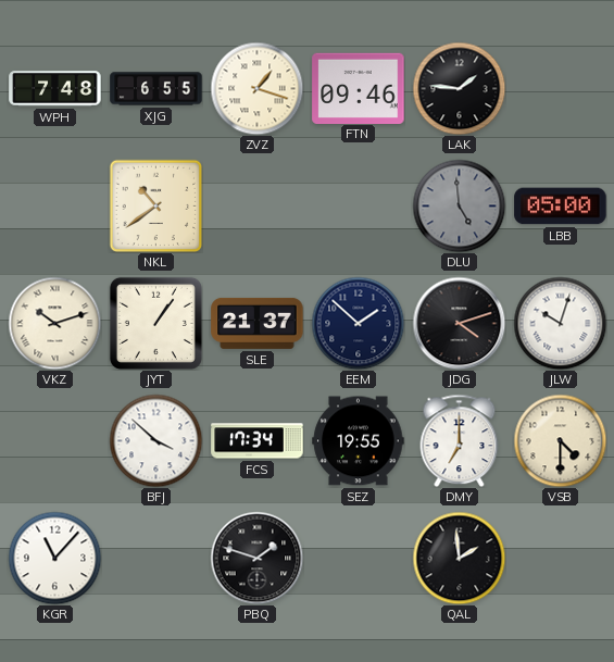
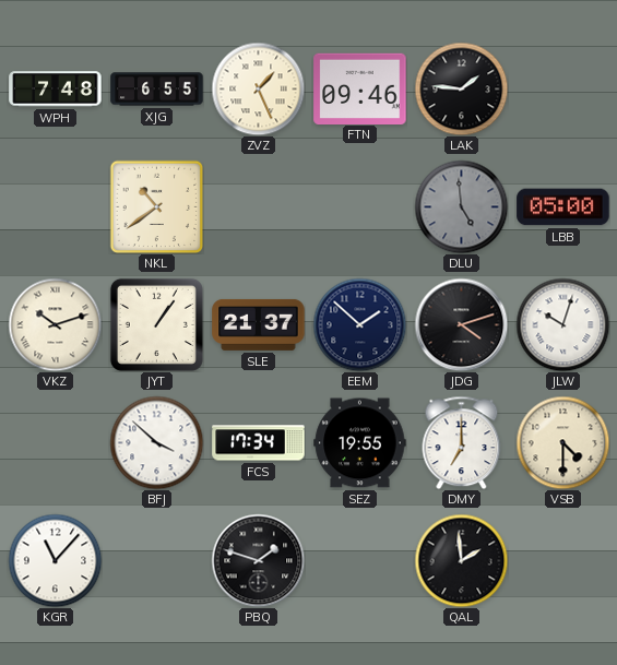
ZVZ: 1:18 -> 1:26 (258, 88)
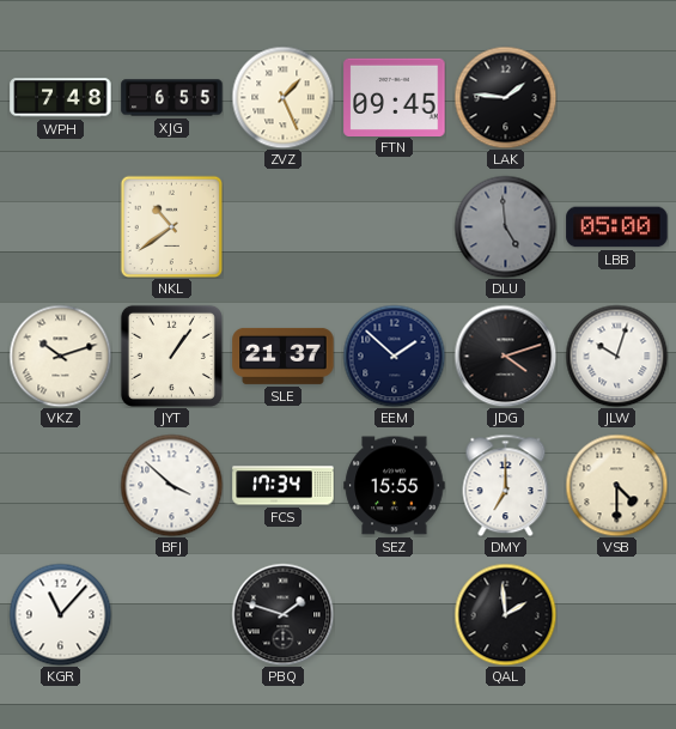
FTN: 09:46 -> 09:45 (395, 97)
SEZ: 19:55 -> 15:55 (395, 486)
